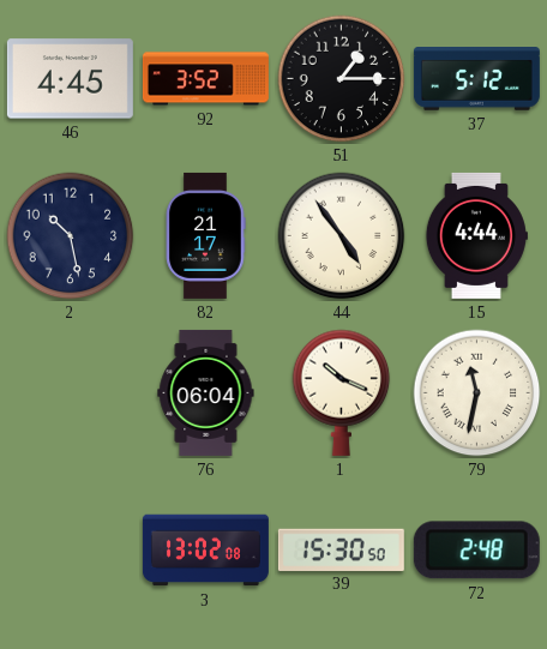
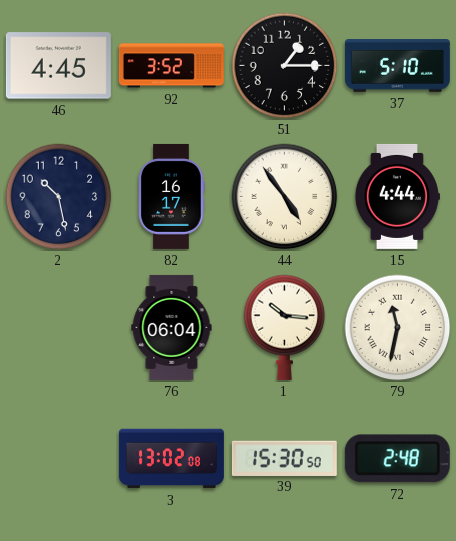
37: 5:12 -> 5:10 (397, 66)
82: 21:17 -> 16:17 (171, 196)
1: 10:19 -> 10:16 (285, 327)
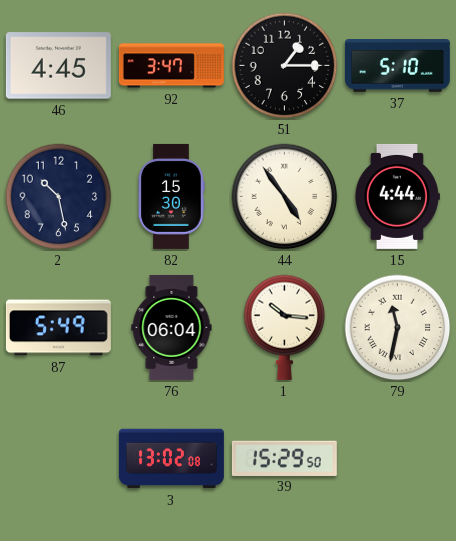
92: 3:52 -> 3:47 (171, 66)
82: 16:17 -> 15:30 (171, 196)
87: none -> 5:49 (58, 328)
39: 15:30 -> 15:29 (284, 458)
72: 2:48 -> none (397, 459)
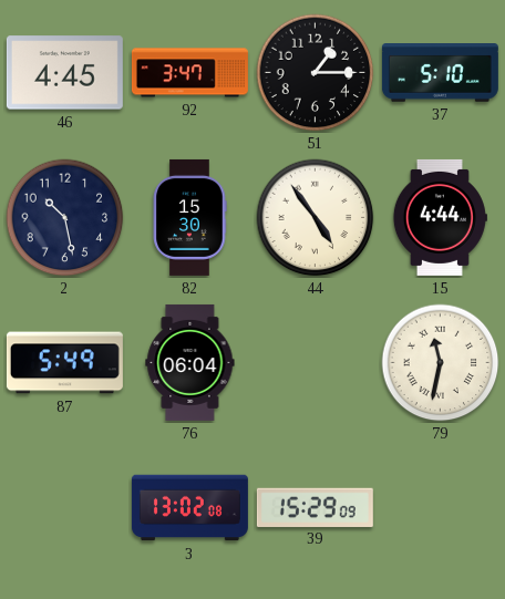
1: 10:16 -> none (285, 327)
39: 15:29:50 -> 15:29:09 (315, 507)
